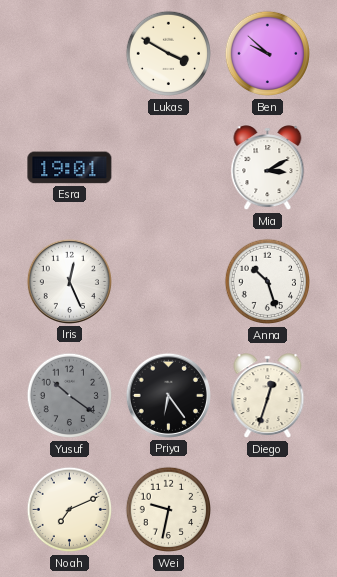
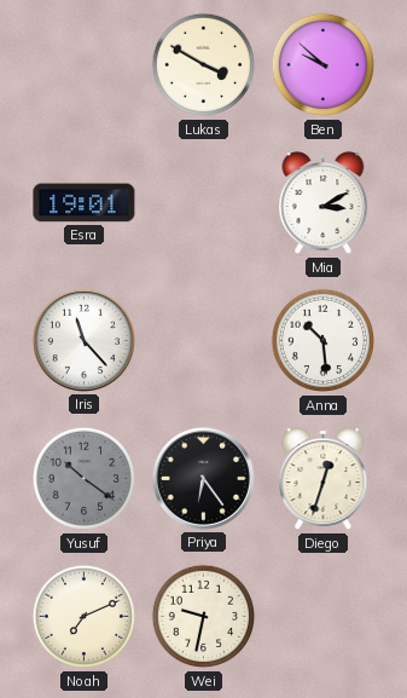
Iris: 12:26 -> 11:23 (83, 340)
Anna: 10:27 -> 10:29 (324, 341)
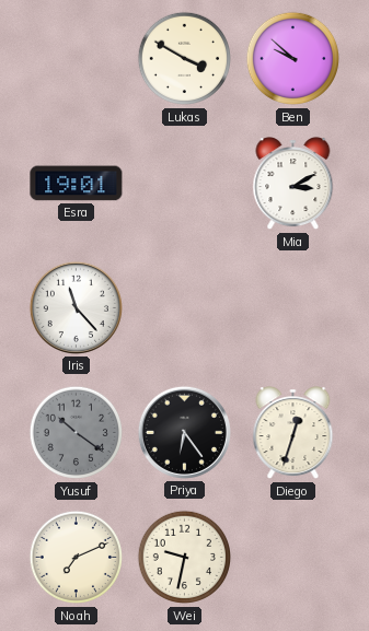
Anna: 10:29 -> none (324, 341)
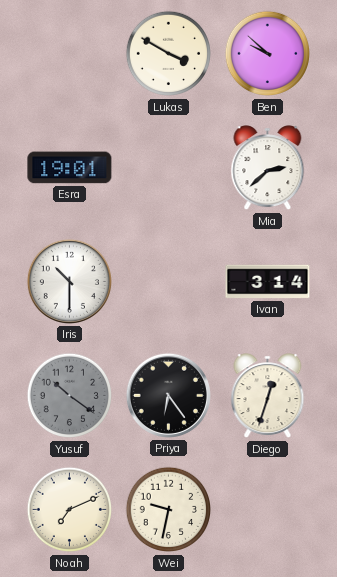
Mia: 3:10 -> 2:38 (268, 168)
Iris: 11:23 -> 10:30 (69, 281)
Ivan: none -> 3:14 (268, 282)
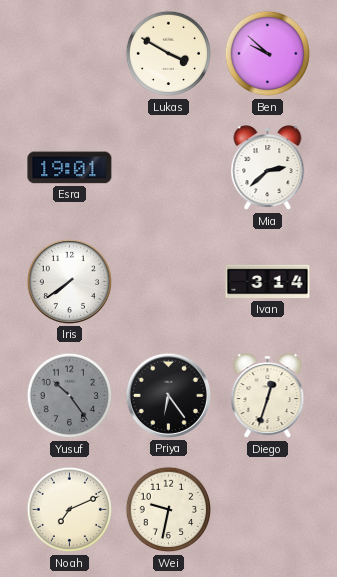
Iris: 10:30 -> 7:39 (69, 281)
Yusuf: 10:21 -> 10:24 (70, 396)
